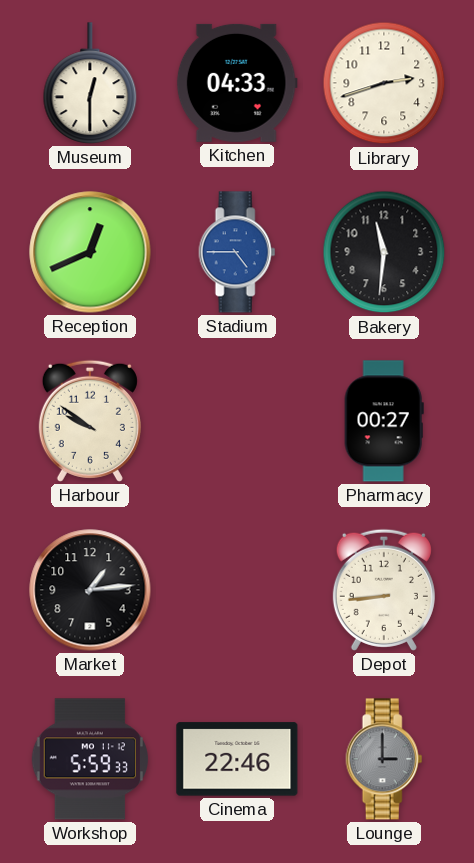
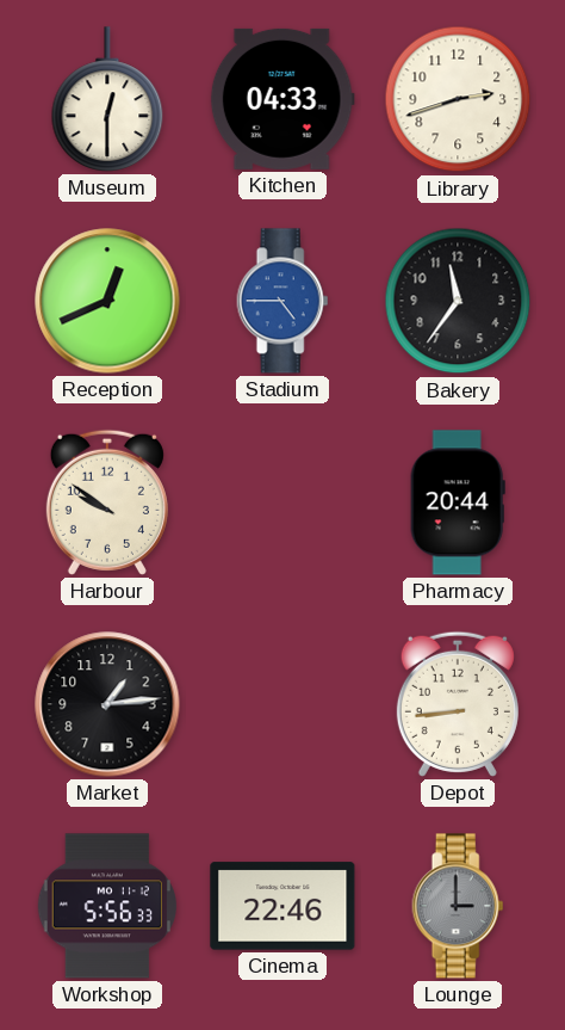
Bakery: 11:31 -> 11:36 (458, 301)
Pharmacy: 00:27 -> 20:44 (458, 502)
Workshop: 5:59 -> 5:56 (106, 906)
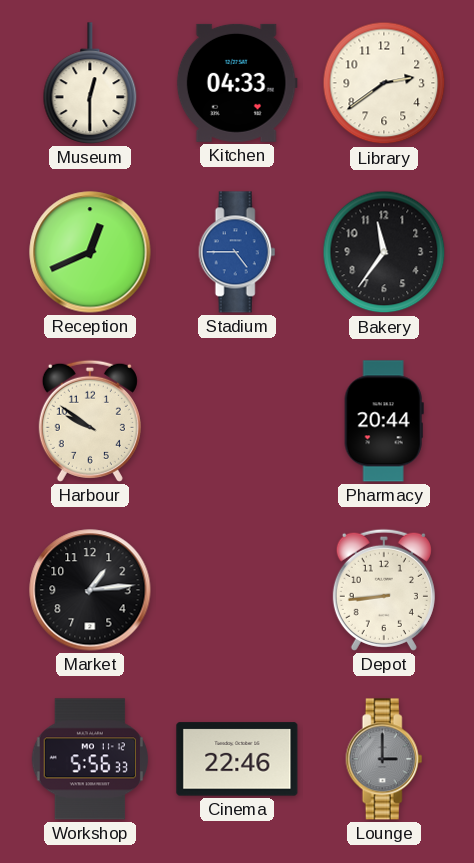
Library: 2:42 -> 2:39 (384, 83)
